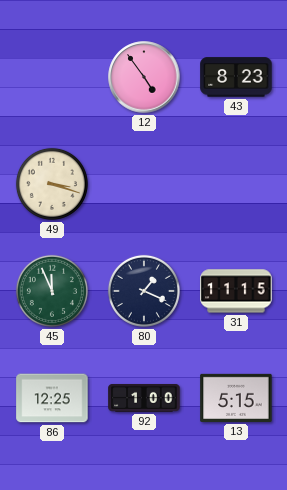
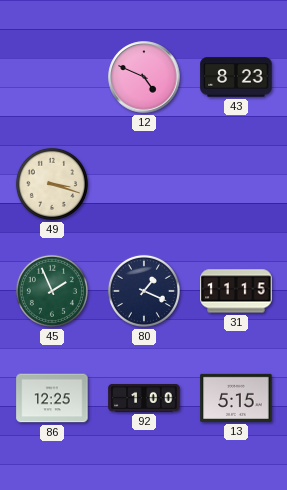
12: 4:54 -> 4:49 (144, 77)
45: 11:56 -> 1:56 (52, 291)
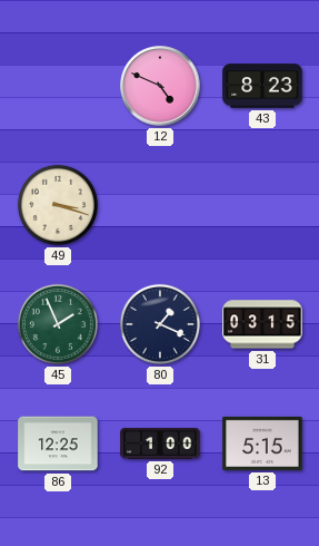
31: 11:15 -> 03:15 (262, 324)
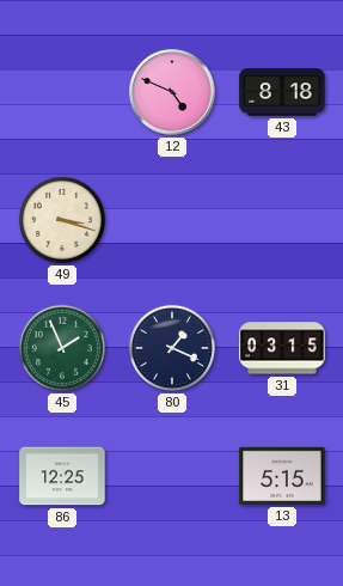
43: 8:23 -> 8:18 (282, 92)
92: 1:00 -> none (160, 443)
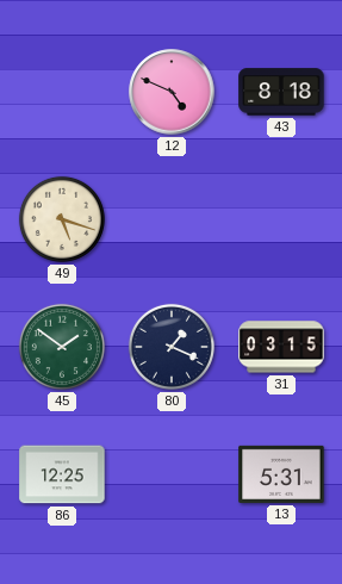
49: 3:18 -> 5:18 (62, 219)
45: 1:56 -> 1:51 (62, 347)
13: 5:15 -> 5:31 (281, 474)
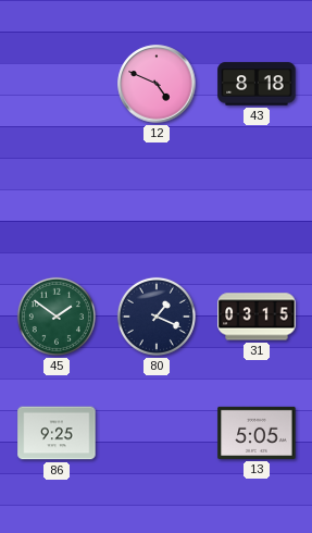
49: 5:18 -> none (62, 219)
86: 12:25 -> 9:25 (57, 433)
13: 5:31 -> 5:05 (257, 433)
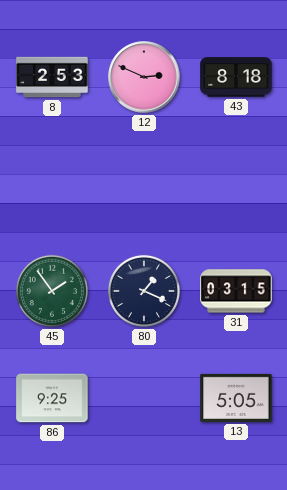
8: none -> 2:53 (52, 77)
12: 4:49 -> 2:49 (144, 77)
45: 1:51 -> 1:54 (52, 291)
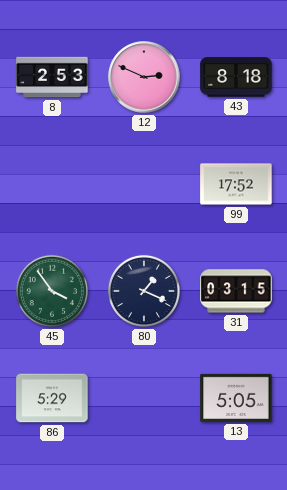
99: none -> 17:52 (236, 184)
45: 1:54 -> 3:54 (52, 291)
86: 9:25 -> 5:29 (52, 398)
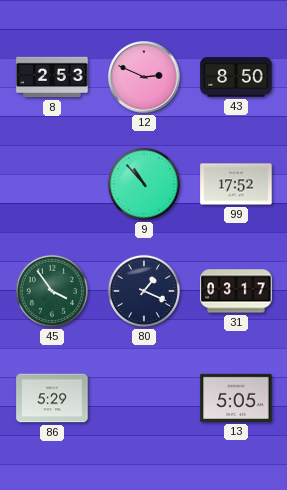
43: 8:18 -> 8:50 (236, 77)
9: none -> 10:53 (144, 184)
31: 03:15 -> 03:17 (236, 291)
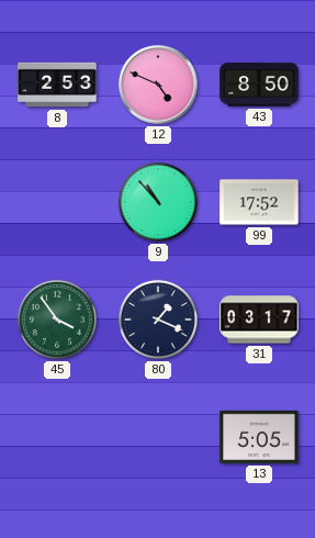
12: 2:49 -> 4:49 (158, 85)
86: 5:29 -> none (52, 398)
